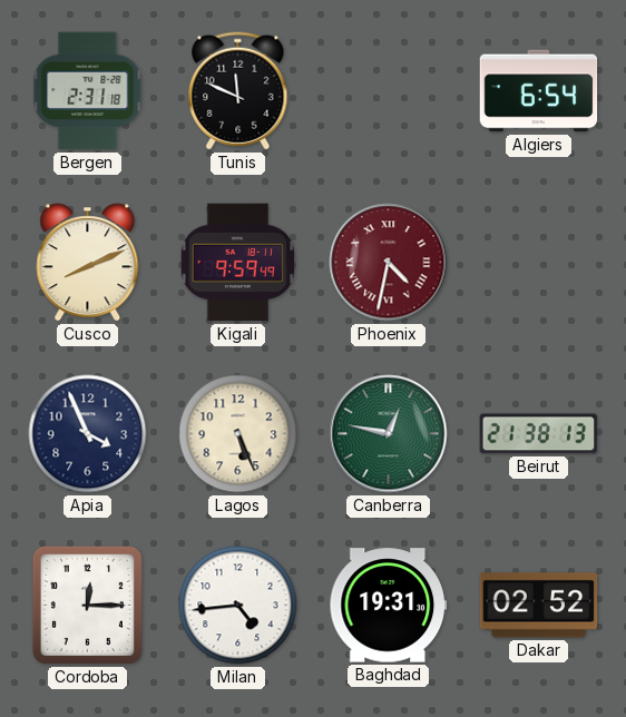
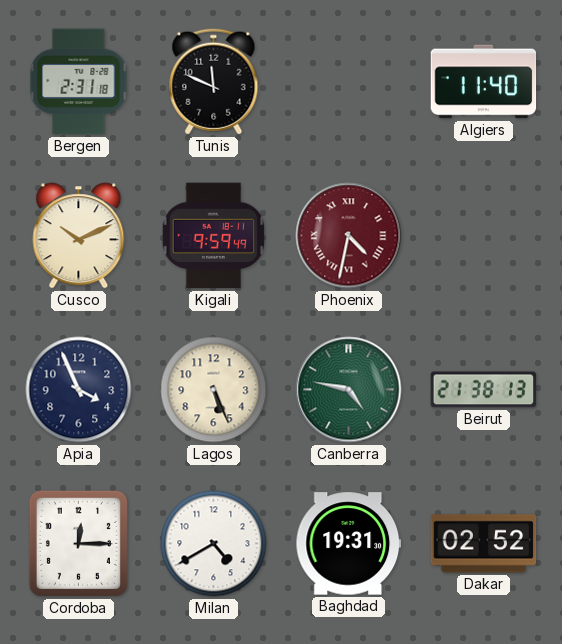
Algiers: 6:54 -> 11:40 (484, 82)
Cusco: 8:11 -> 10:11 (79, 236)
Canberra: 12:47 -> 4:47 (349, 390)
Milan: 4:44 -> 4:40 (214, 544)
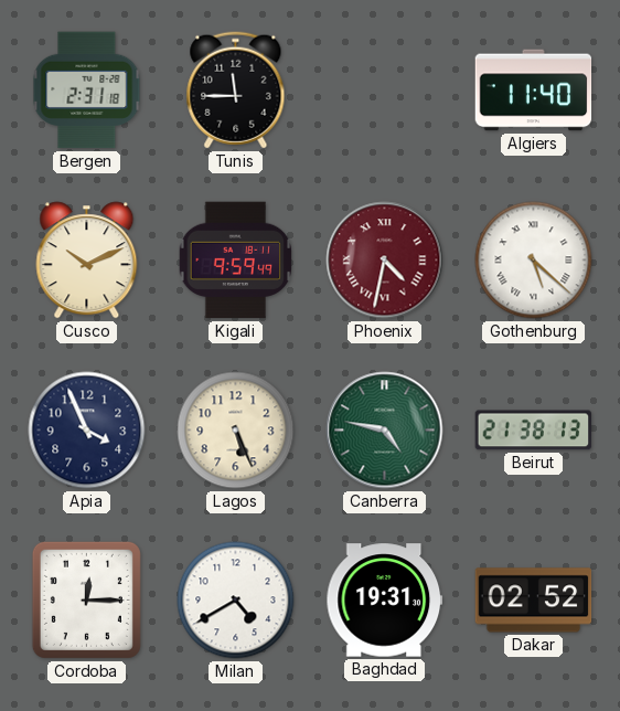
Tunis: 11:49 -> 11:45 (236, 91)
Gothenburg: none -> 5:22 (534, 261)
